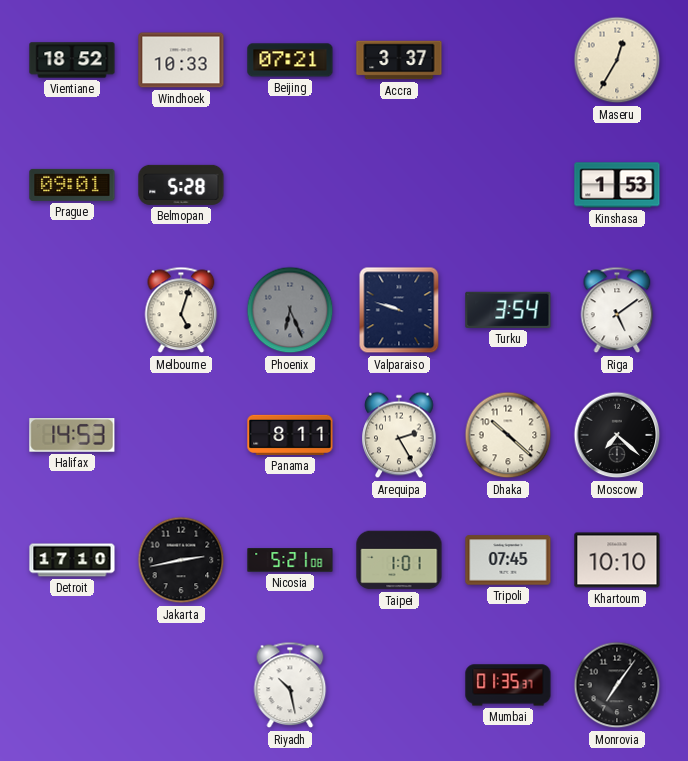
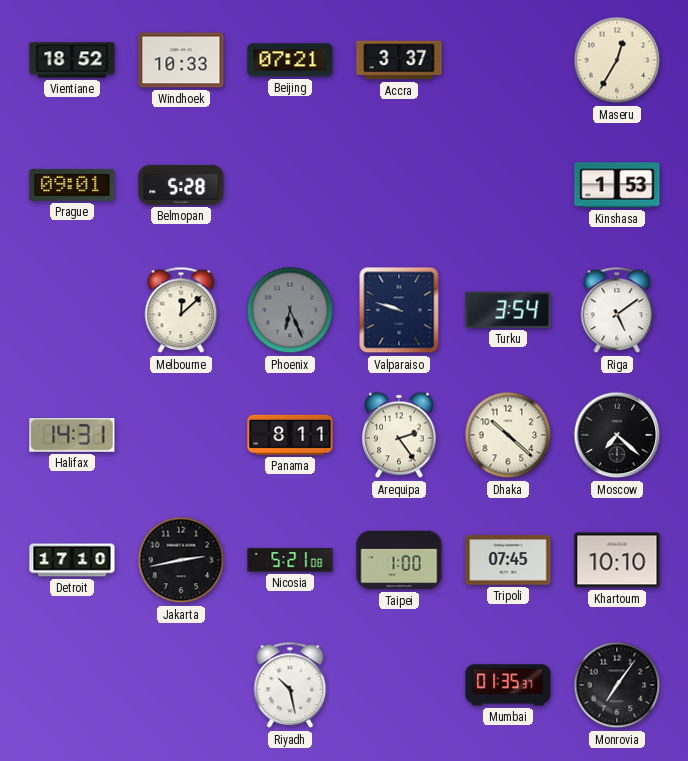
Melbourne: 5:03 -> 12:08 (181, 310)
Halifax: 14:53 -> 14:31 (72, 436)
Arequipa: 2:25 -> 2:24 (399, 435)
Taipei: 1:01 -> 1:00 (399, 560)
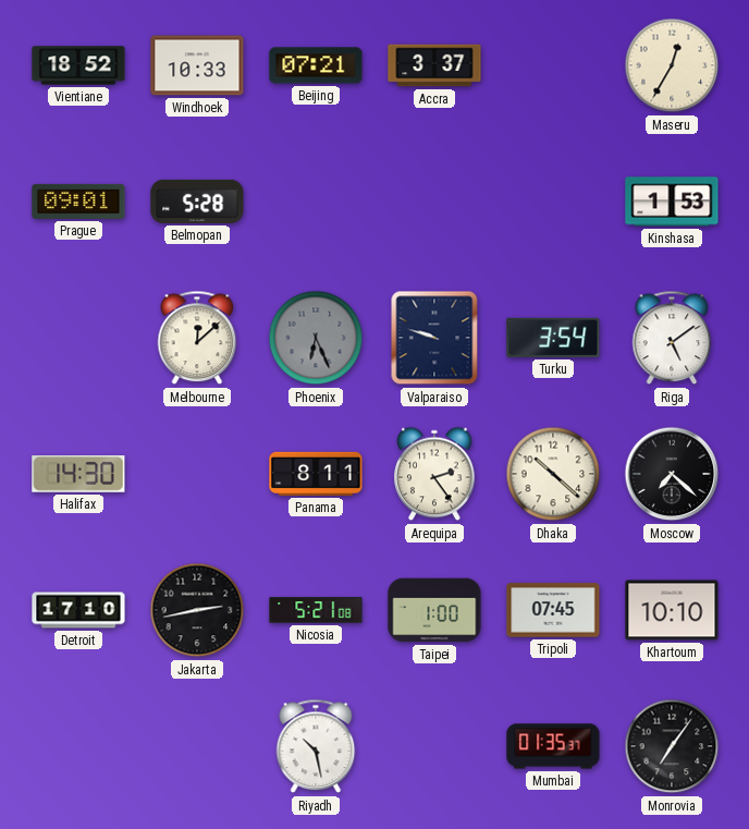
Halifax: 14:31 -> 14:30 (78, 475)
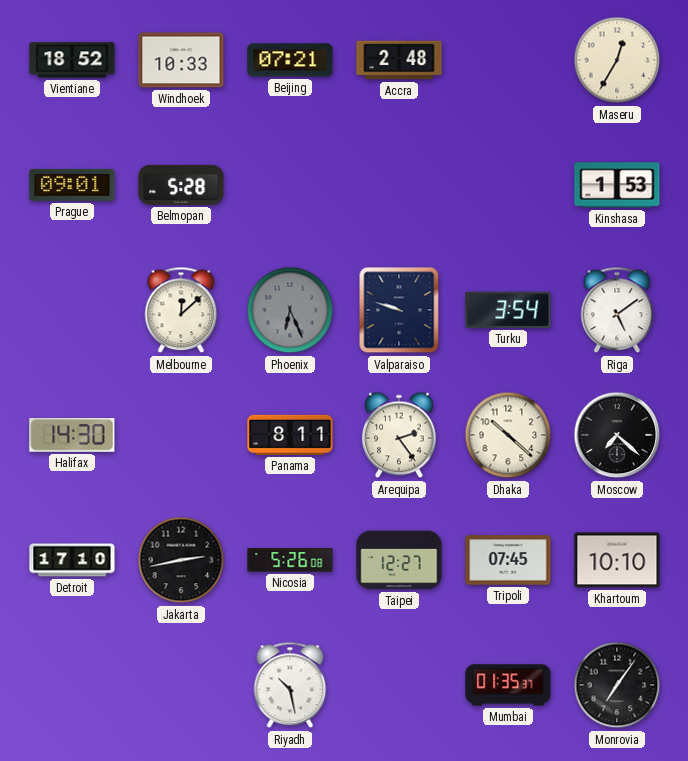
Accra: 3:37 -> 2:48 (399, 60)
Nicosia: 5:21 -> 5:26 (290, 560)
Taipei: 1:00 -> 12:27 (399, 560)
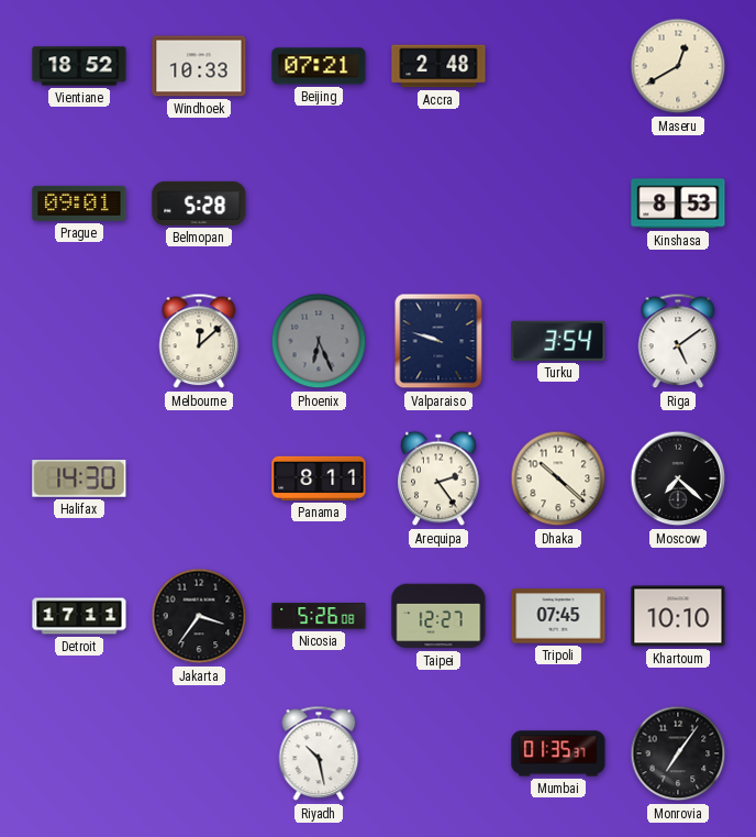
Maseru: 12:35 -> 12:40 (678, 66)
Kinshasa: 1:53 -> 8:53 (678, 203)
Detroit: 17:10 -> 17:11 (79, 616)
Jakarta: 2:43 -> 3:36 (199, 616)
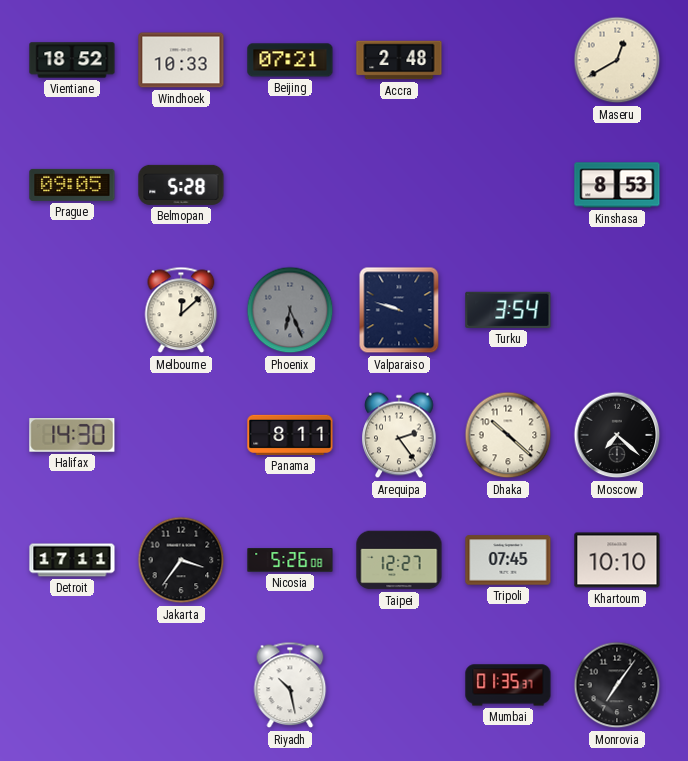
Prague: 09:01 -> 09:05 (72, 185)
Riga: 5:09 -> none (678, 341)
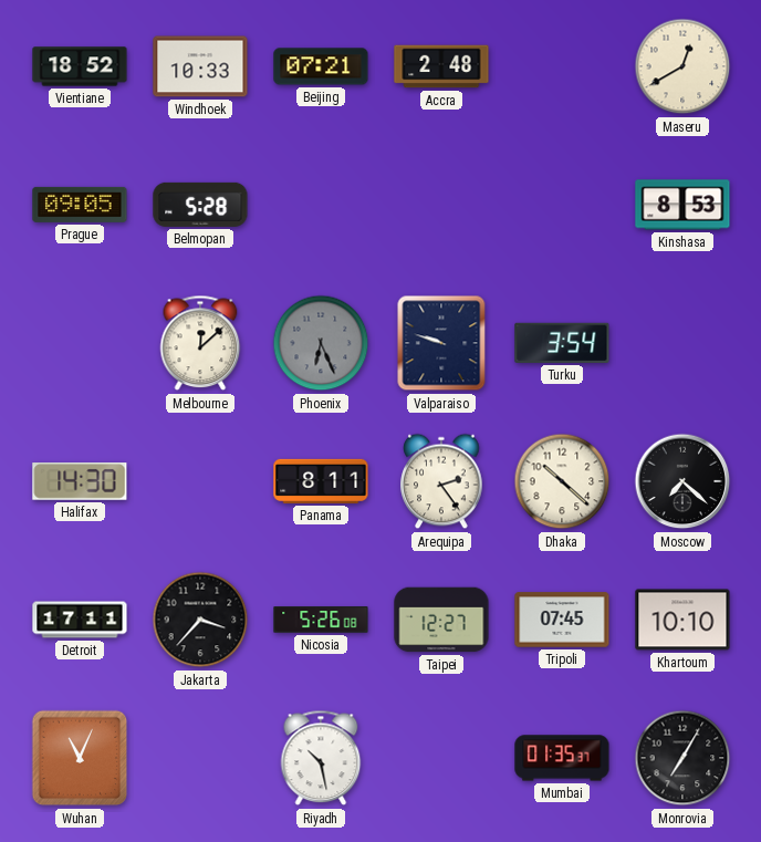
Jakarta: 3:36 -> 3:37 (200, 620)
Wuhan: none -> 11:04 (80, 758)
Monrovia: 7:06 -> 7:05 (682, 758)
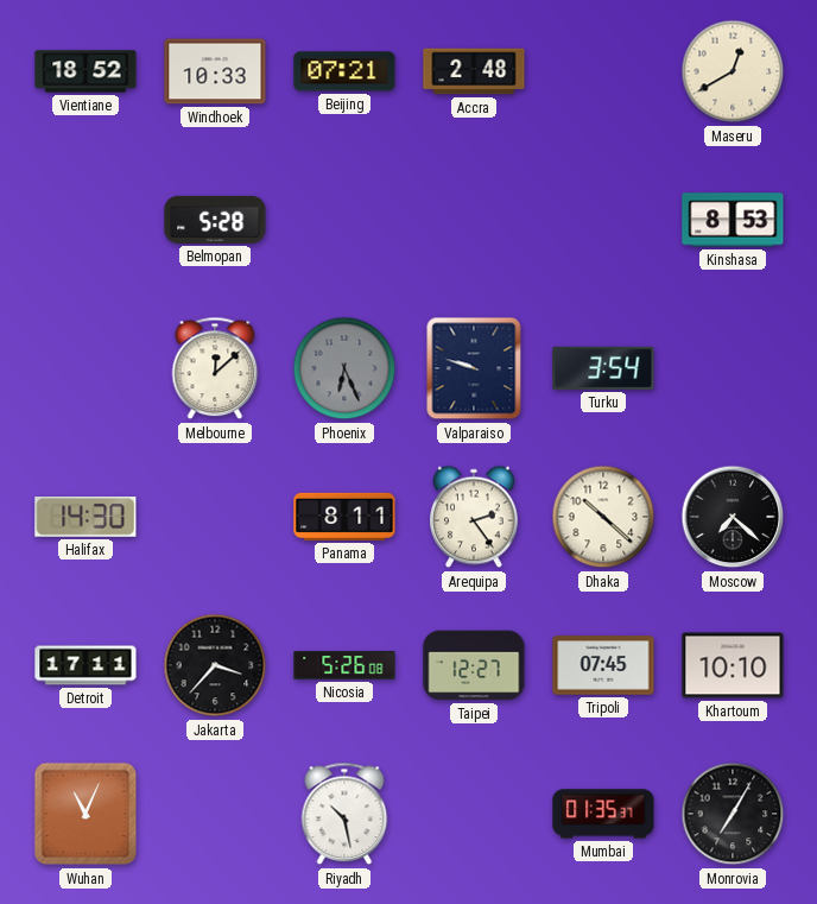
Prague: 09:05 -> none (80, 205)
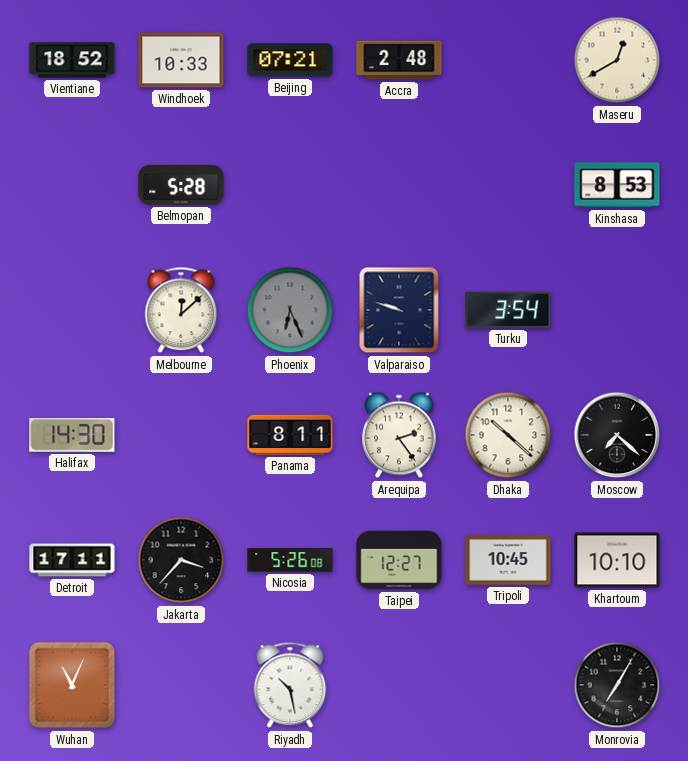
Tripoli: 07:45 -> 10:45 (508, 560)
Mumbai: 01:35 -> none (603, 814)
